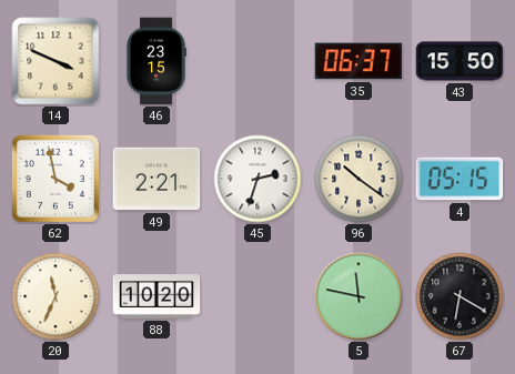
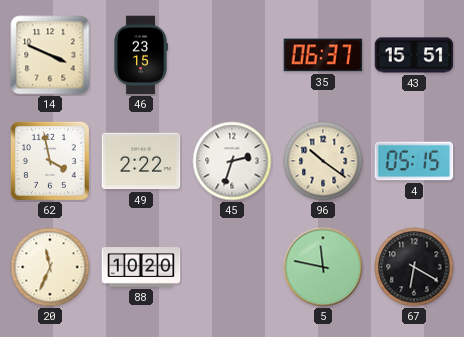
43: 15:50 -> 15:51 (414, 55)
49: 2:21 -> 2:22 (141, 161)
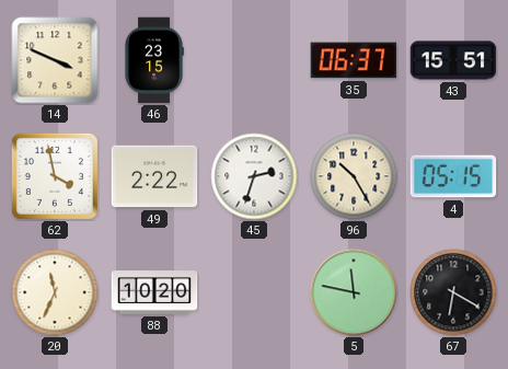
96: 10:21 -> 10:25 (354, 176)
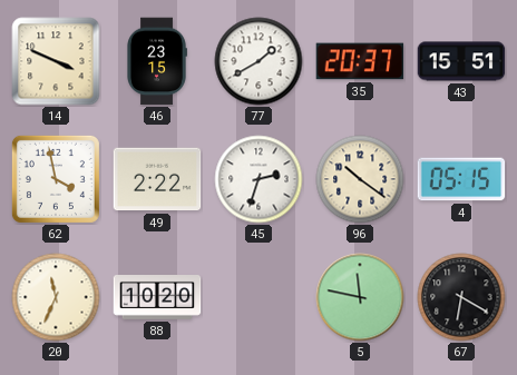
77: none -> 1:40 (258, 61)
35: 06:37 -> 20:37 (360, 61)
96: 10:25 -> 10:21 (360, 179)
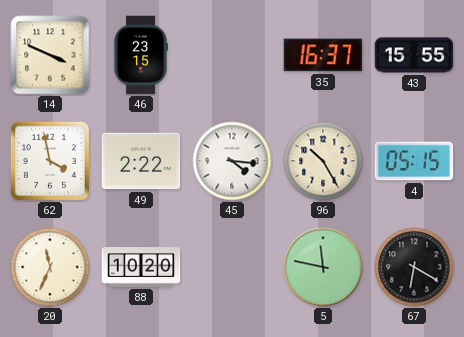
77: 1:40 -> none (258, 61)
35: 20:37 -> 16:37 (323, 55)
43: 15:51 -> 15:55 (414, 55)
45: 2:33 -> 4:16 (232, 161)
96: 10:21 -> 10:25 (323, 161)
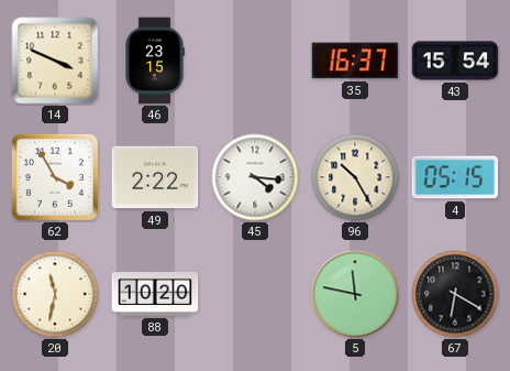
43: 15:55 -> 15:54 (455, 61)
62: 3:58 -> 3:55 (55, 177)
20: 11:34 -> 11:32 (55, 294)
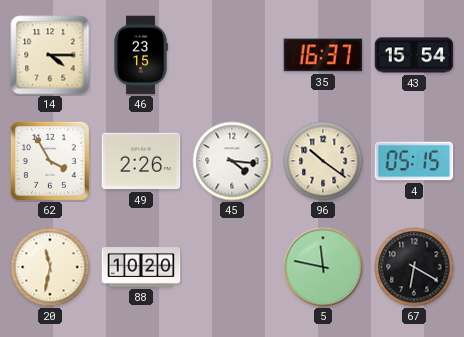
14: 3:49 -> 4:15 (50, 55)
49: 2:22 -> 2:26 (141, 161)
96: 10:25 -> 10:21 (323, 161)
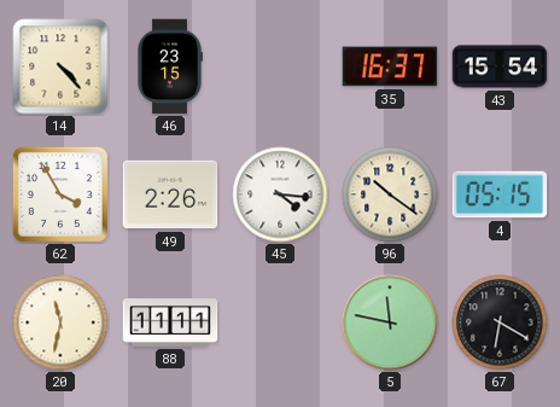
14: 4:15 -> 4:23 (60, 66)
88: 10:20 -> 11:11 (170, 324)
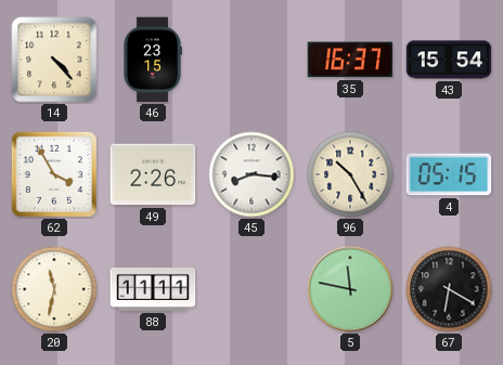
45: 4:16 -> 8:16 (251, 174)
96: 10:21 -> 10:25 (350, 174)
